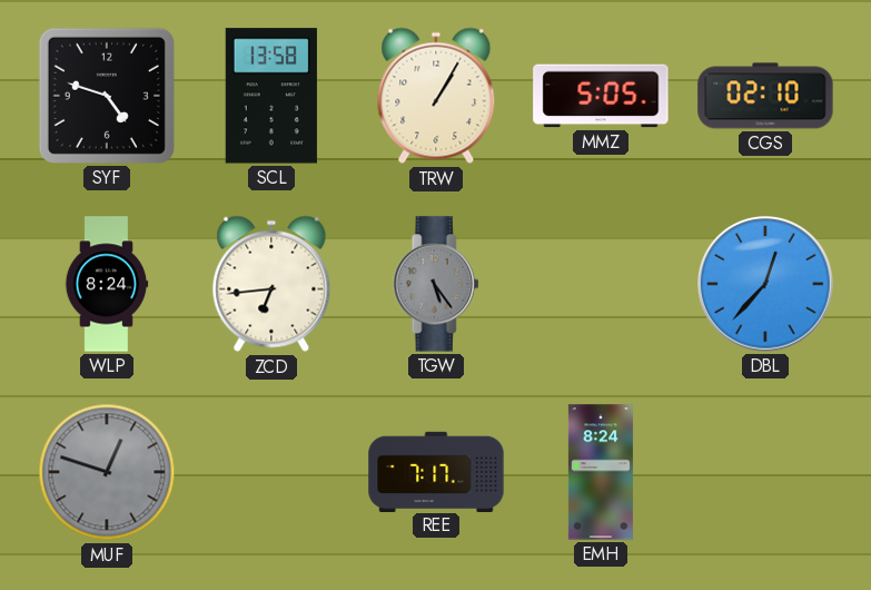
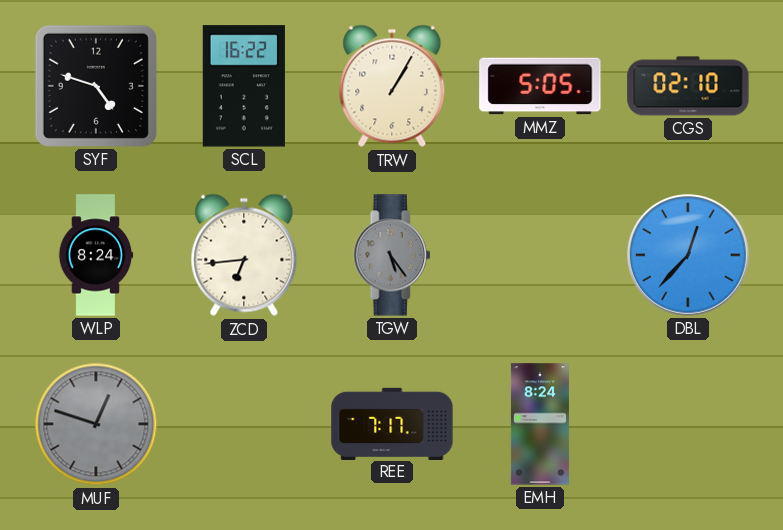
SCL: 13:58 -> 16:22 (244, 86)
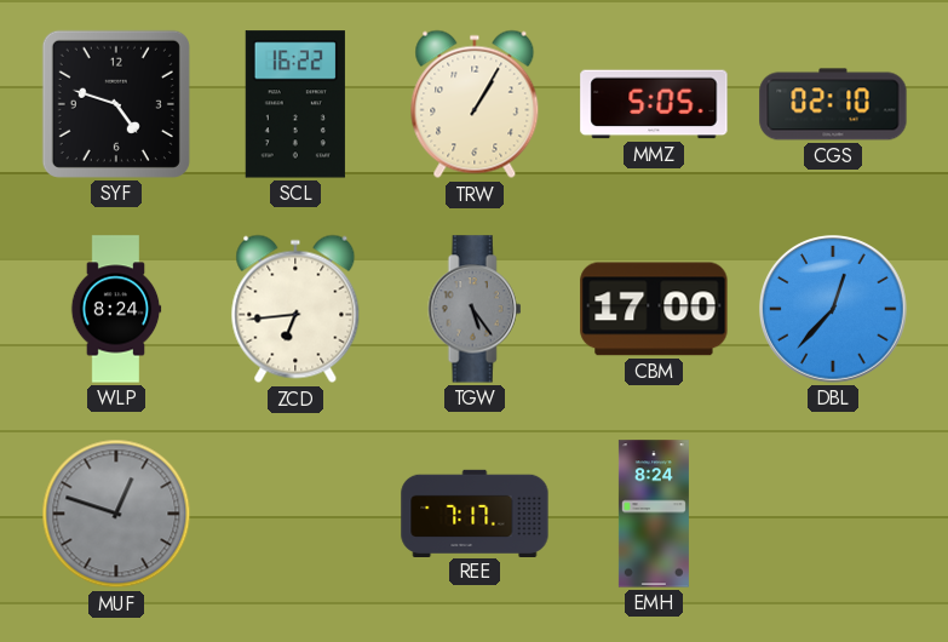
CBM: none -> 17:00 (654, 309)
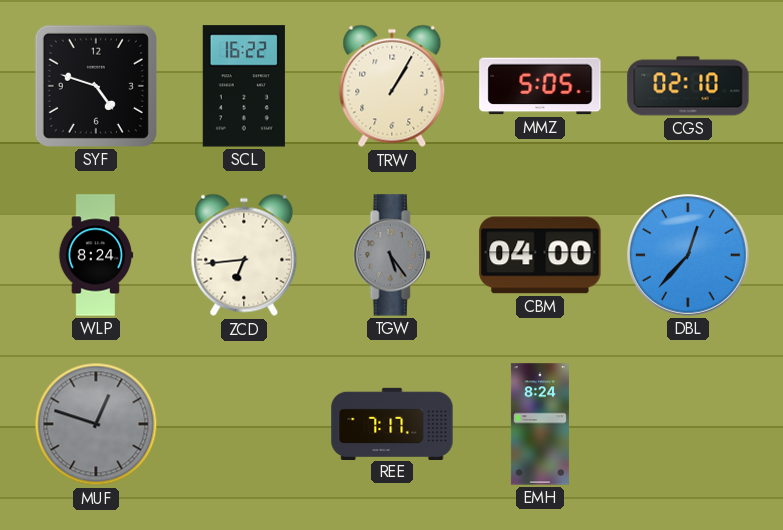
CBM: 17:00 -> 04:00 (540, 255)
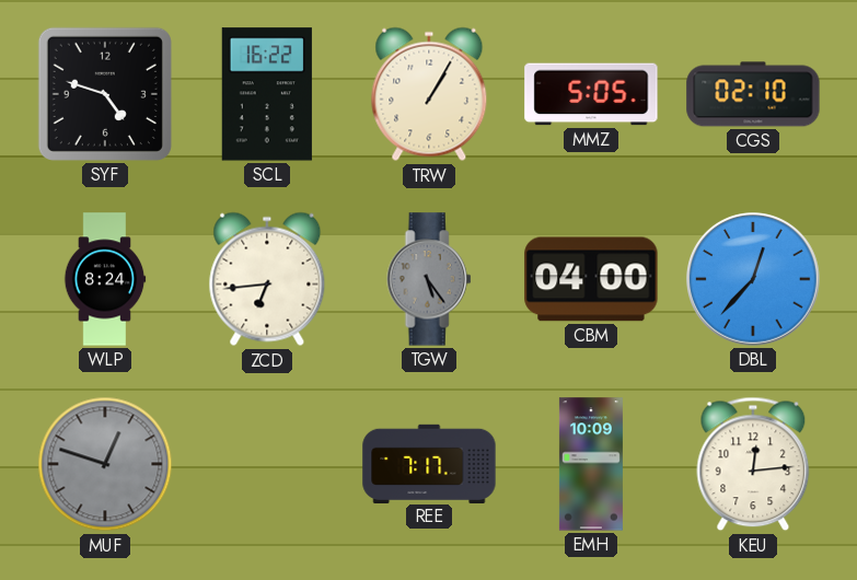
EMH: 8:24 -> 10:09 (591, 464)
KEU: none -> 12:14 (753, 464)
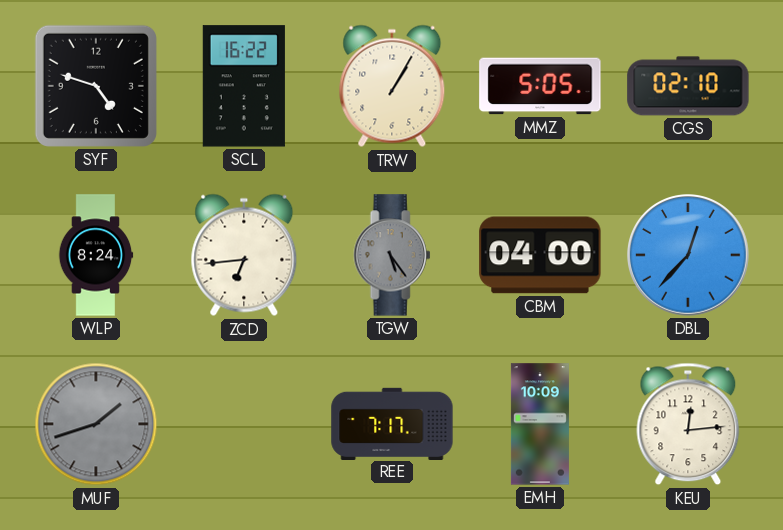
MUF: 12:48 -> 1:42 (96, 424)
